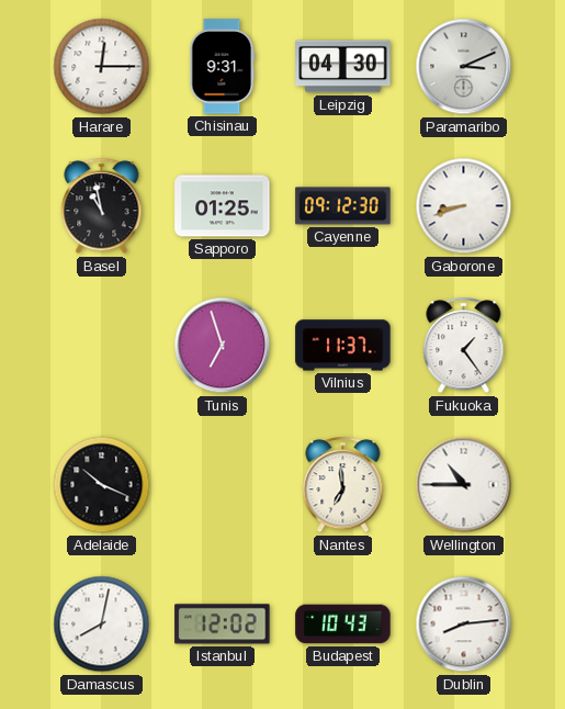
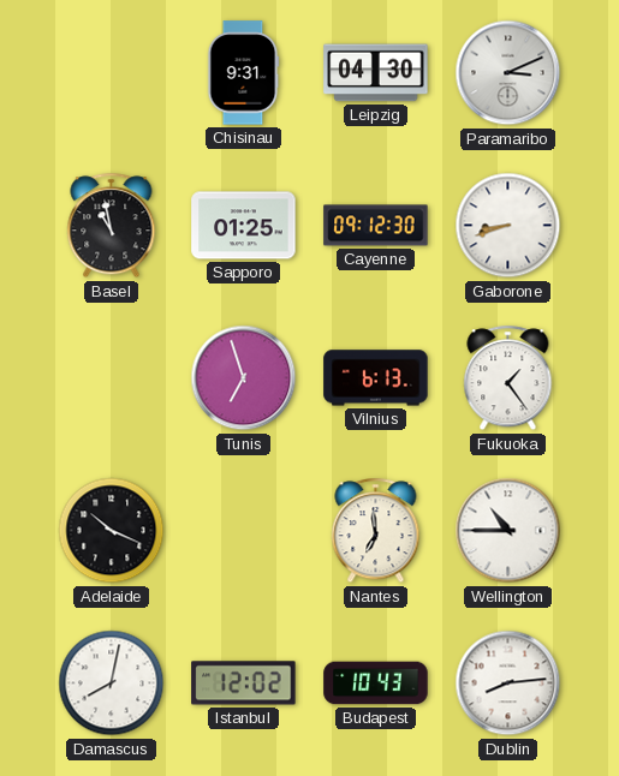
Harare: 12:15 -> none (102, 67)
Vilnius: 11:37 -> 6:13 (376, 378)
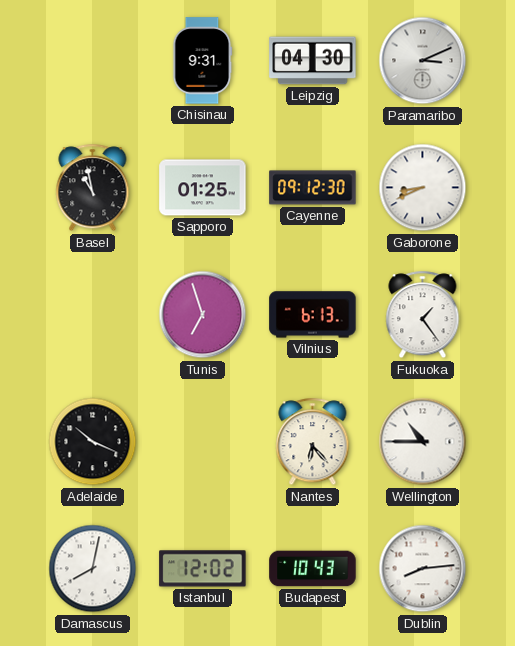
Gaborone: 8:42 -> 8:41 (423, 188)
Nantes: 6:59 -> 6:23 (313, 442)
